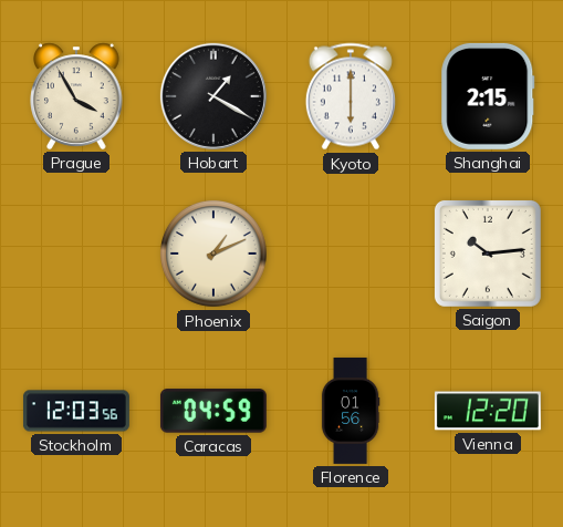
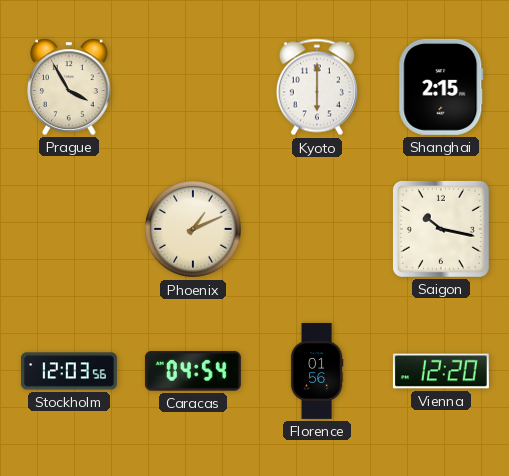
Hobart: 1:20 -> none (213, 96)
Saigon: 10:14 -> 10:17 (441, 229)
Caracas: 04:59 -> 04:54 (193, 371)
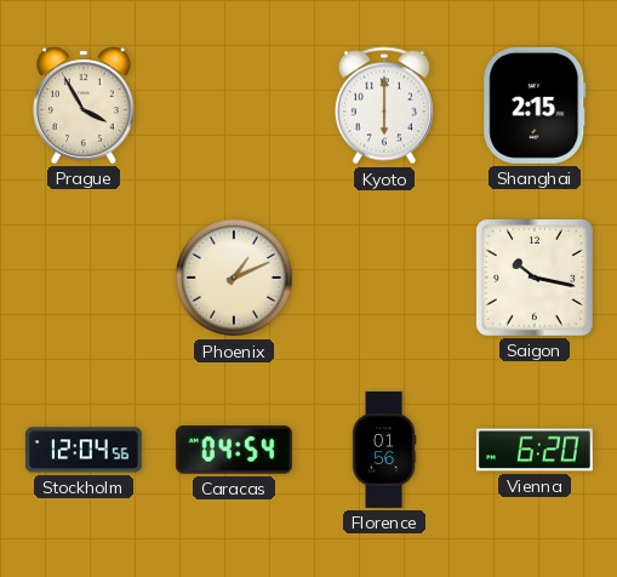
Stockholm: 12:03 -> 12:04 (84, 450)
Vienna: 12:20 -> 6:20 (535, 450)
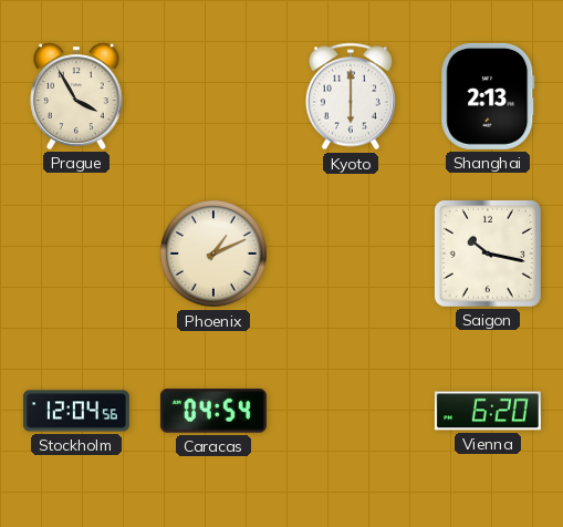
Shanghai: 2:15 -> 2:13 (488, 96)
Florence: 01:56 -> none (384, 450)
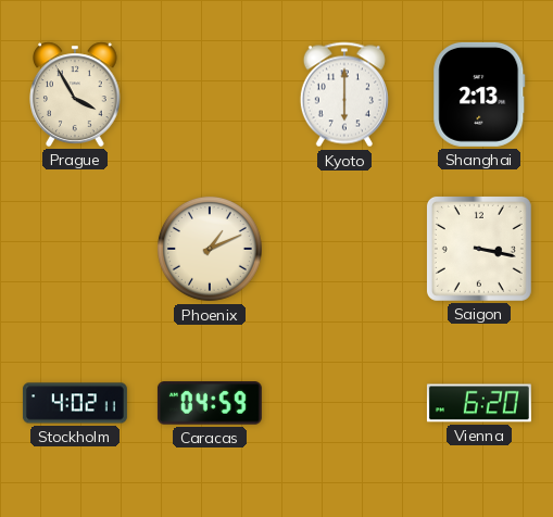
Saigon: 10:17 -> 3:17 (479, 249)
Stockholm: 12:04 -> 4:02 (75, 403)
Caracas: 04:54 -> 04:59 (210, 403)
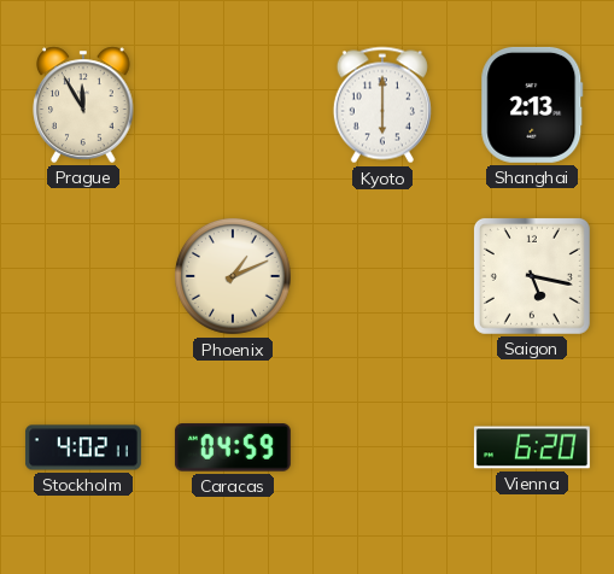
Prague: 3:55 -> 11:55 (83, 105)
Saigon: 3:17 -> 5:17 (532, 276)
